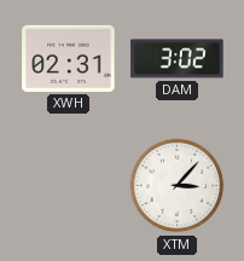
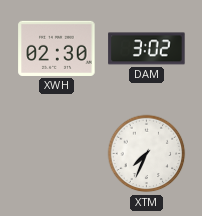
XWH: 02:31 -> 02:30 (57, 48)
XTM: 3:07 -> 7:34 (147, 154)
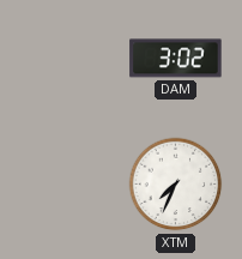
XWH: 02:30 -> none (57, 48)
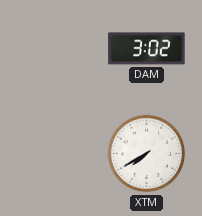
XTM: 7:34 -> 7:40 (147, 154)
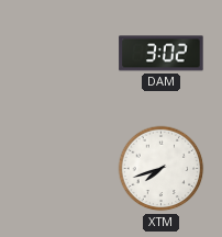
XTM: 7:40 -> 7:42 (162, 169)
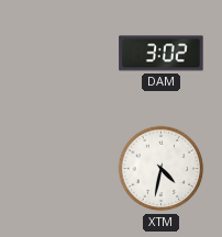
XTM: 7:42 -> 4:32 (162, 169)
